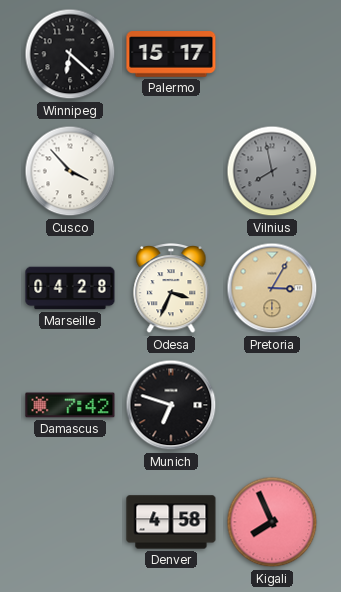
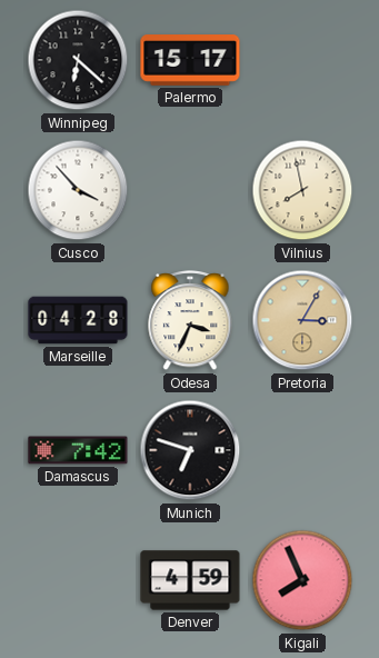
Vilnius dial: grey -> cream (302, 190)
Denver: 4:58 -> 4:59 (190, 580)
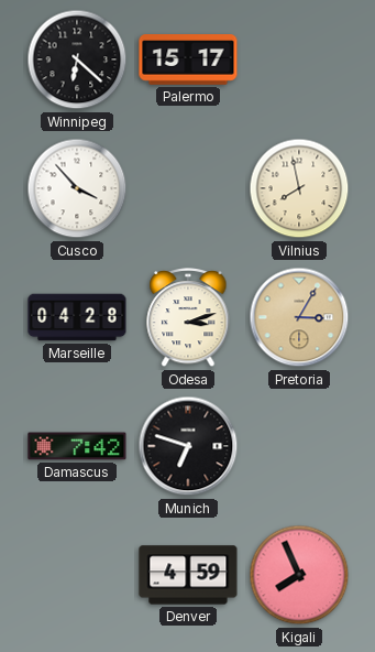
Odesa: 3:34 -> 3:12 (188, 317)
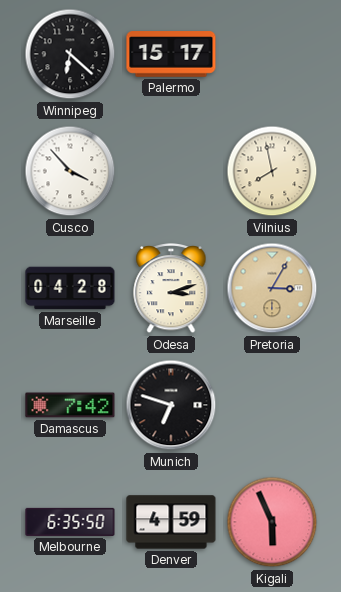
Melbourne: none -> 6:35 (70, 522)
Kigali: 7:56 -> 5:56 (272, 522)
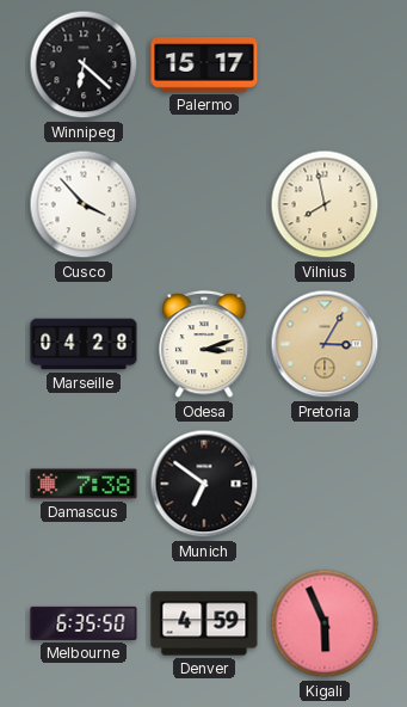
Damascus: 7:42 -> 7:38 (84, 484)
Munich: 6:48 -> 6:51 (204, 484)
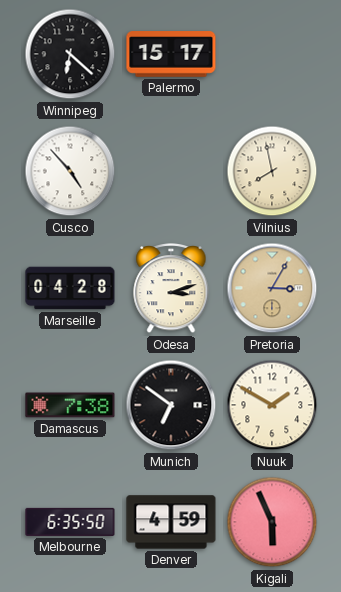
Cusco: 3:53 -> 4:53 (70, 171)
Nuuk: none -> 1:50 (272, 405)
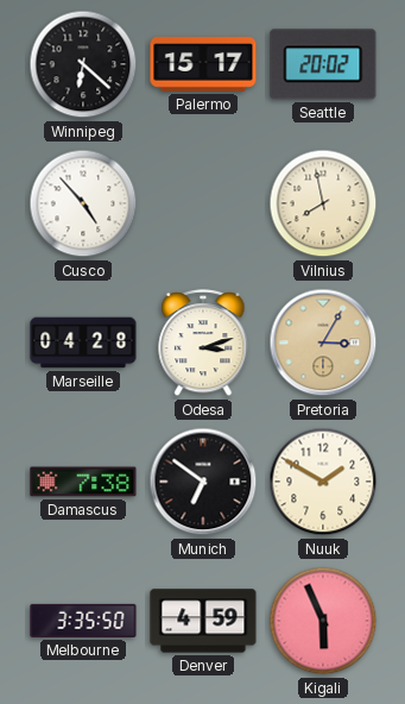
Seattle: none -> 20:02 (323, 64)
Melbourne: 6:35 -> 3:35 (83, 621)
